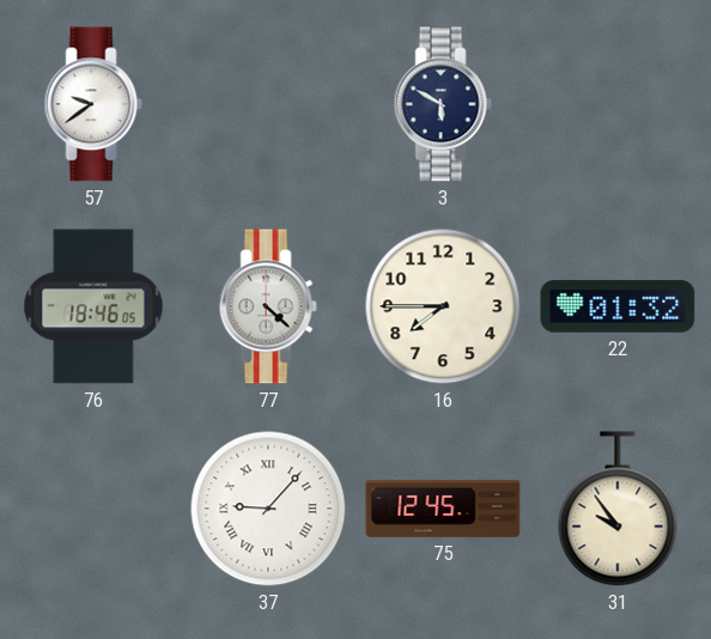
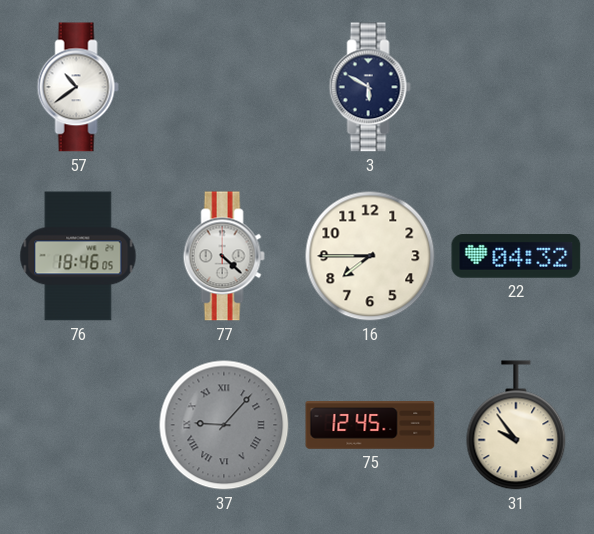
57: 9:39 -> 10:39 (78, 87)
22: 01:32 -> 04:32 (516, 256)
37 dial: white -> grey (224, 425)
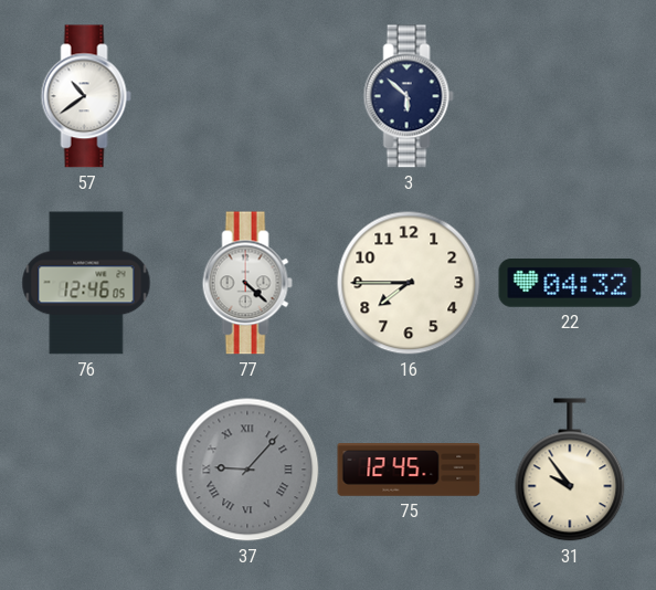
3: 5:50 -> 5:52 (409, 96)
76: 18:46 -> 12:46 (86, 283)
